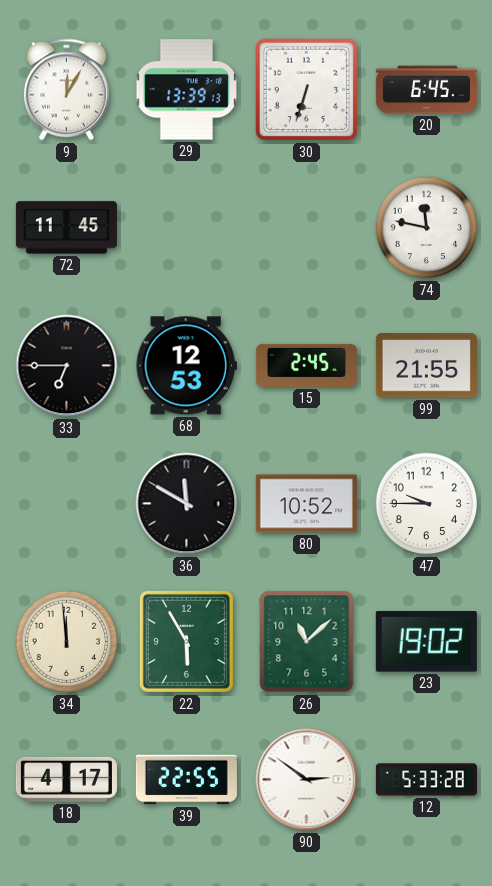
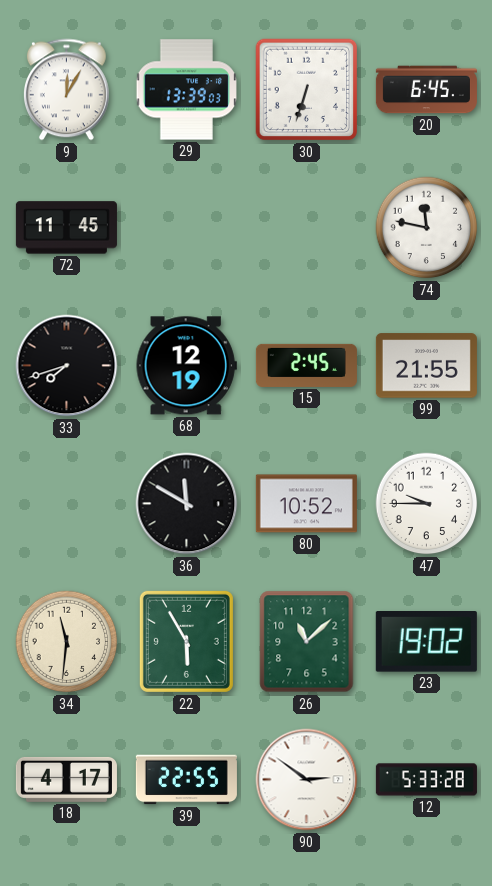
29: 13:39:13 -> 13:39:03 (186, 90)
33: 6:45 -> 7:42 (67, 366)
68: 12:53 -> 12:19 (186, 366)
34: 11:59 -> 11:31 (67, 642)
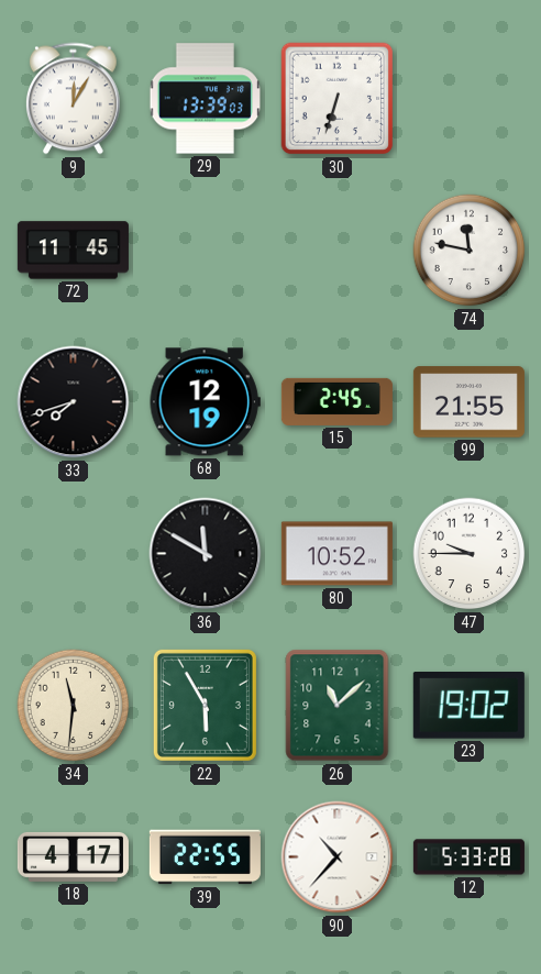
20: 6:45 -> none (426, 90)
90: 2:51 -> 10:37 (338, 857)
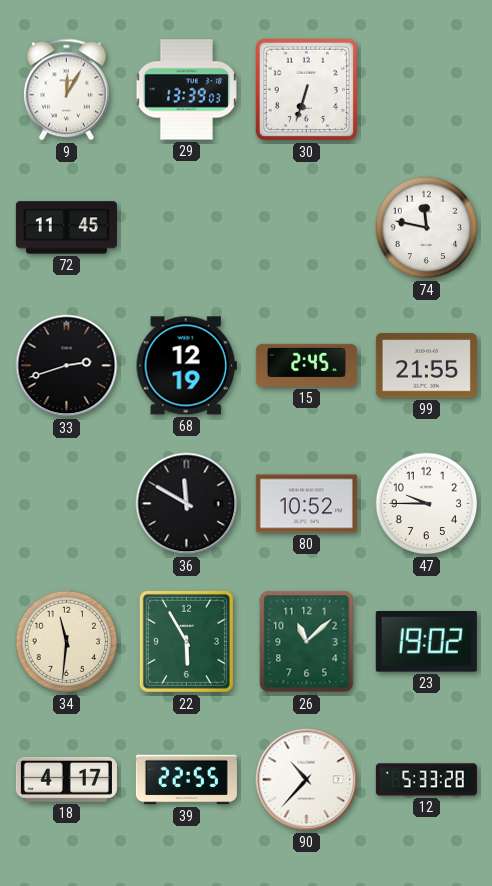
33: 7:42 -> 2:42 (67, 366)
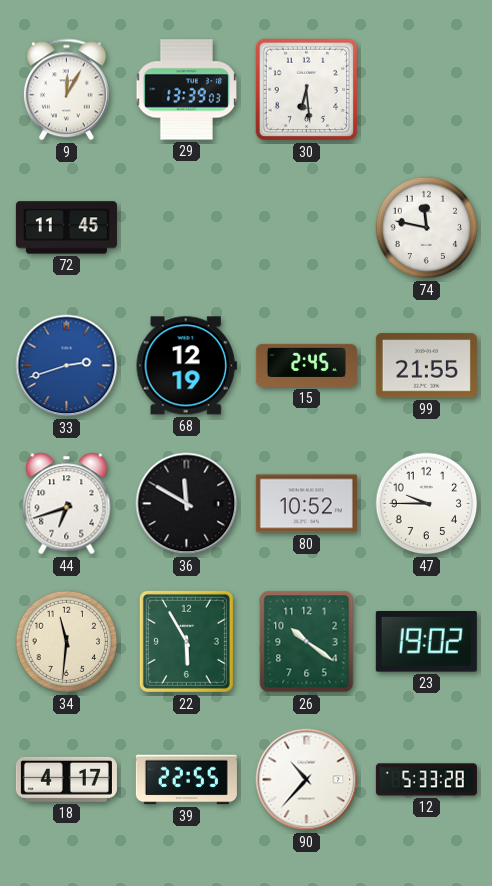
30: 6:33 -> 6:29 (307, 90)
33 dial: black -> blue (67, 366)
44: none -> 6:42 (67, 504)
26: 11:08 -> 10:21 (307, 642)
